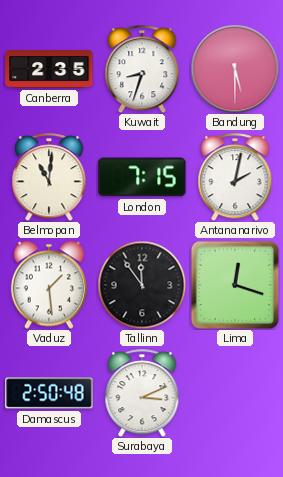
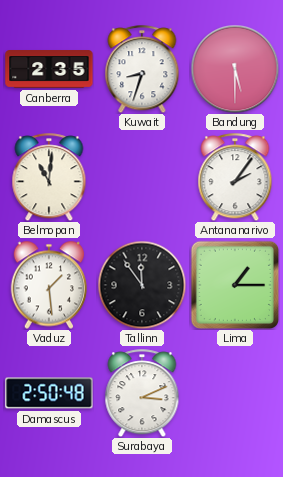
London: 7:15 -> none (142, 177)
Antananarivo: 2:02 -> 2:06 (235, 177)
Lima: 12:18 -> 1:15 (234, 284)
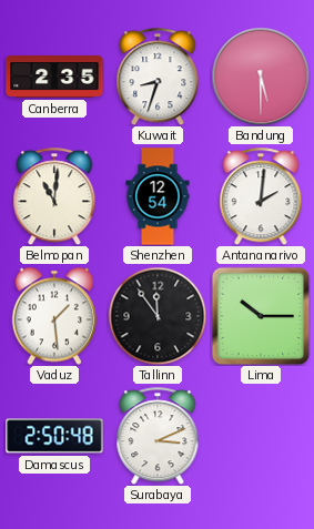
Shenzhen: none -> 12:54 (158, 196)
Antananarivo: 2:06 -> 2:01 (261, 196)
Lima: 1:15 -> 10:15 (260, 315)
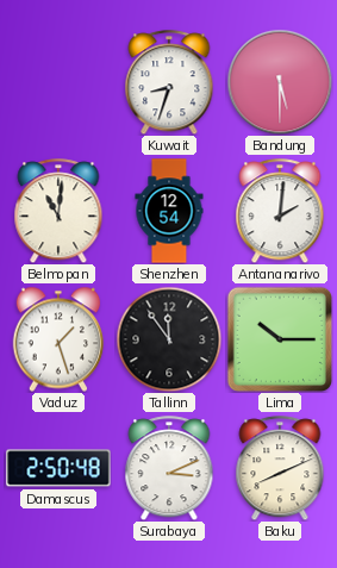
Canberra: 2:35 -> none (54, 77)
Vaduz: 1:29 -> 1:27 (58, 339)
Baku: none -> 8:11 (280, 468)
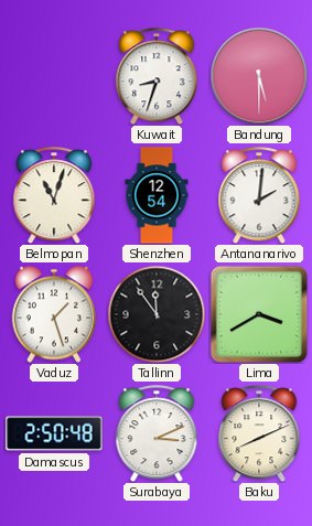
Belmopan: 11:01 -> 11:03 (54, 195)
Lima: 10:15 -> 3:40 (258, 313)
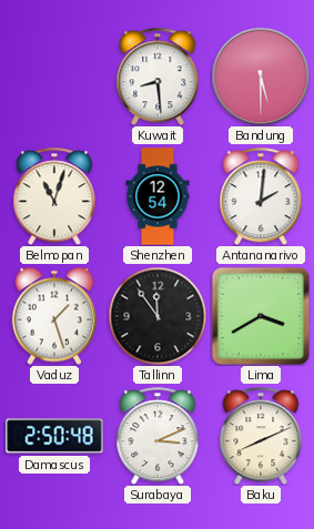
Kuwait: 8:33 -> 8:29 (158, 77)
